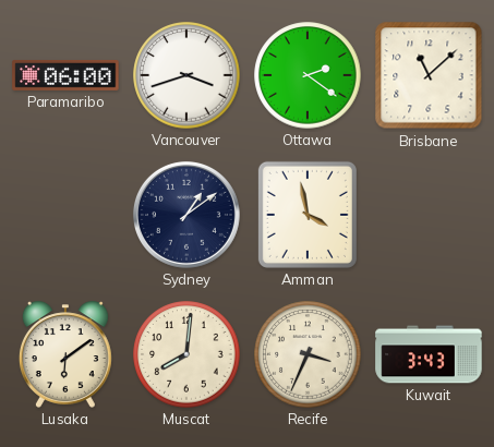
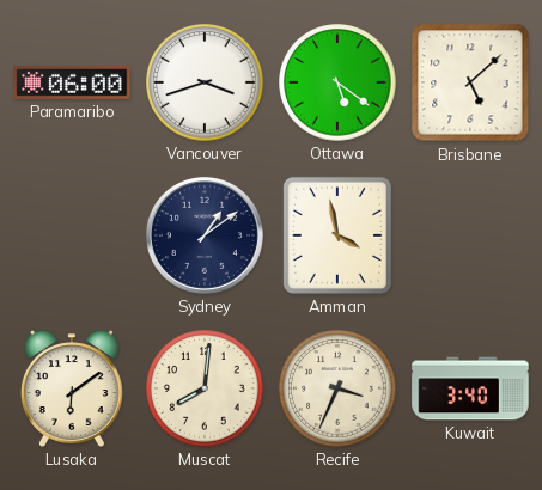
Ottawa: 2:21 -> 5:21 (337, 82)
Brisbane: 11:08 -> 5:08 (470, 82)
Kuwait: 3:43 -> 3:40 (470, 388)
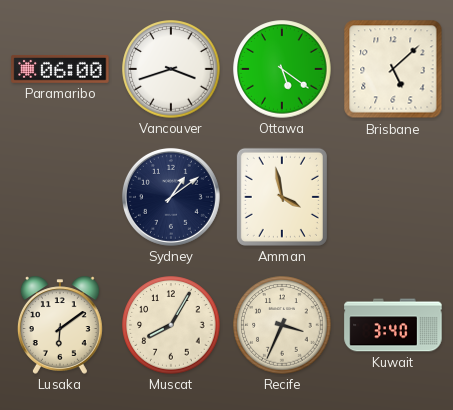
Muscat: 8:01 -> 8:05 (171, 325)
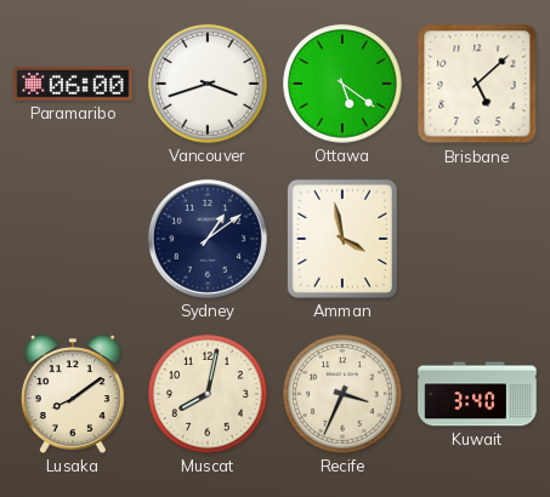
Lusaka: 6:09 -> 8:09 (73, 394)
Muscat: 8:05 -> 8:02 (208, 394)
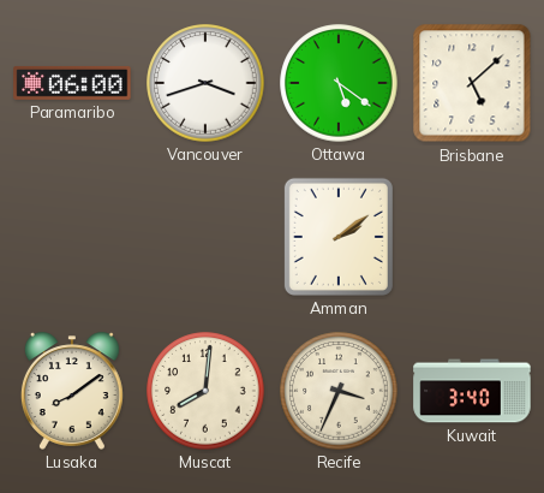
Sydney: 1:09 -> none (208, 239)
Amman: 3:58 -> 2:09 (339, 237)
Muscat: 8:02 -> 8:01 (205, 391)
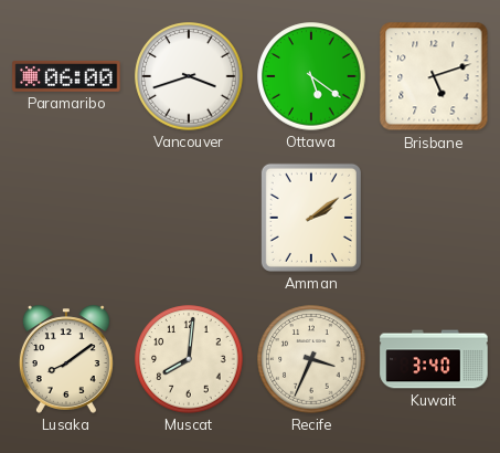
Brisbane: 5:08 -> 5:12 (434, 76)
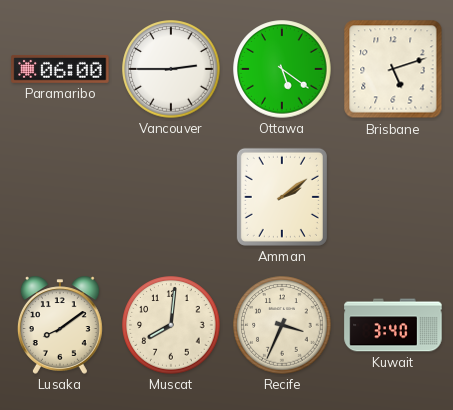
Vancouver: 3:42 -> 2:45 (171, 69)
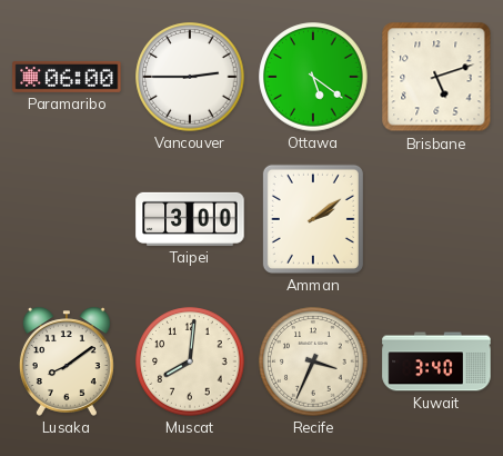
Taipei: none -> 3:00 (190, 219)
